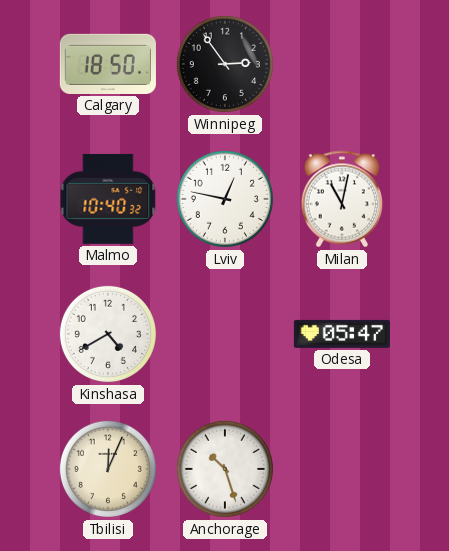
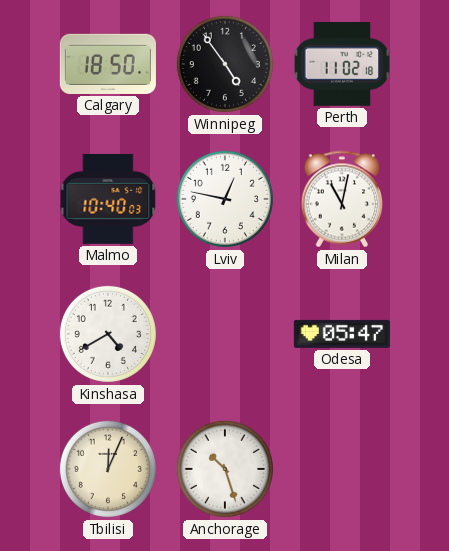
Winnipeg: 2:54 -> 4:54 (225, 64)
Perth: none -> 11:02 (342, 64)
Malmo: 10:40:32 -> 10:40:03 (108, 199)
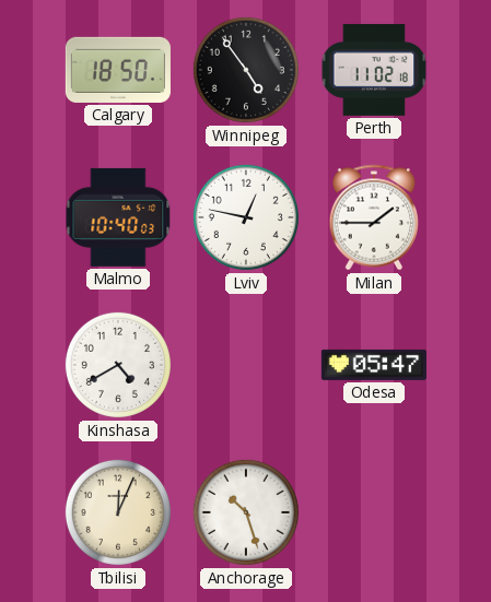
Milan: 11:02 -> 1:45 (374, 217)
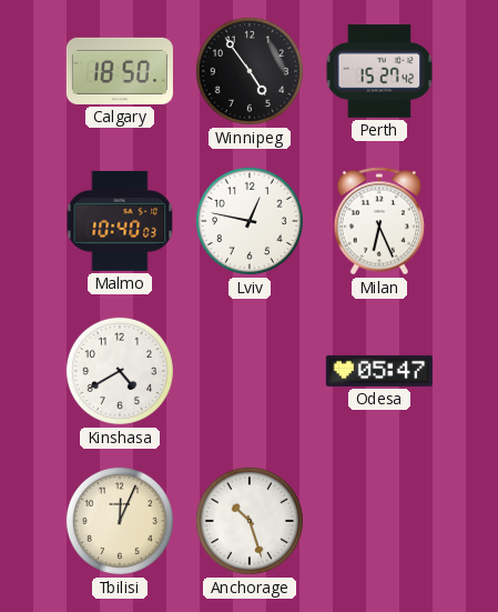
Perth: 11:02 -> 15:27 (379, 71)
Milan: 1:45 -> 6:26 (379, 221)
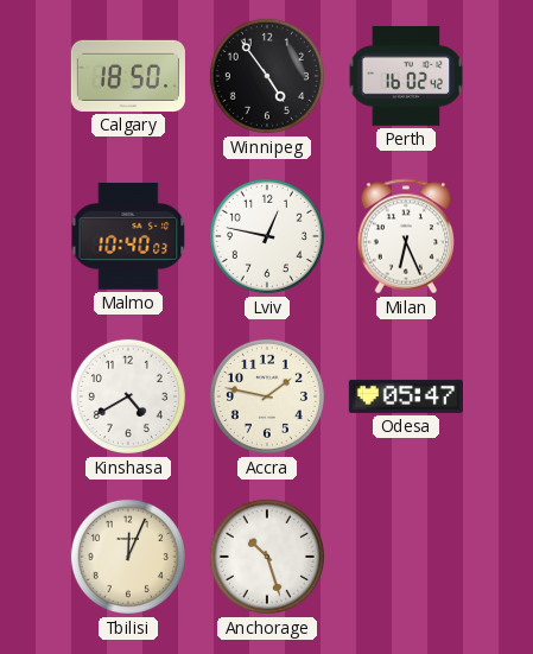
Perth: 15:27 -> 16:02 (406, 76)
Accra: none -> 1:47 (267, 396)
